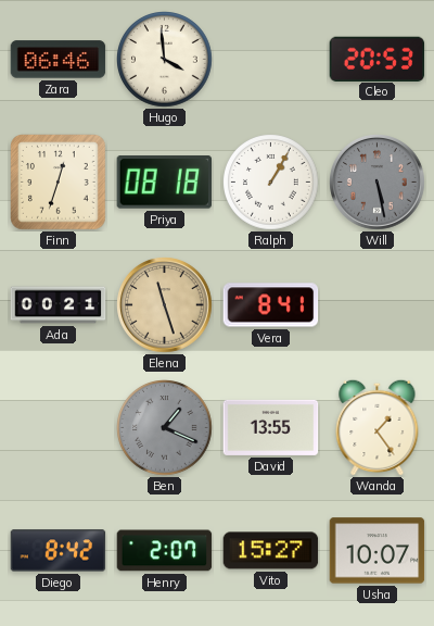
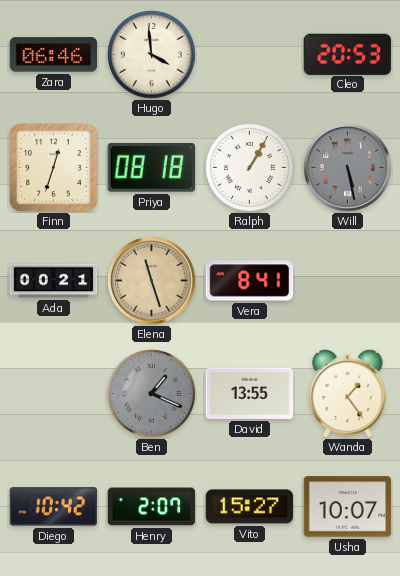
Diego: 8:42 -> 10:42 (54, 507)
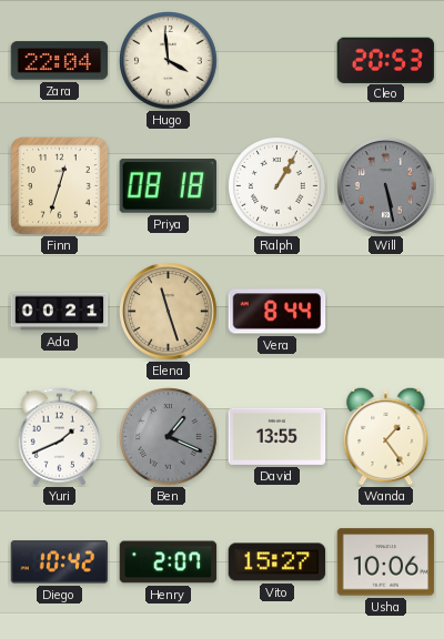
Zara: 06:46 -> 22:04 (60, 61)
Vera: 8:41 -> 8:44 (277, 312)
Yuri: none -> 1:41 (59, 437)
Usha: 10:07 -> 10:06 (386, 562)
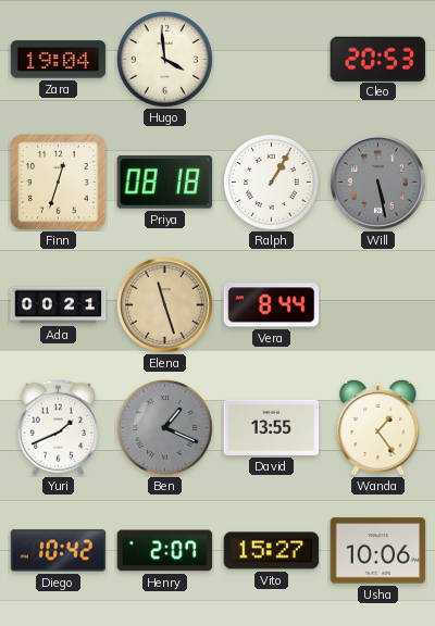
Zara: 22:04 -> 19:04 (59, 60)
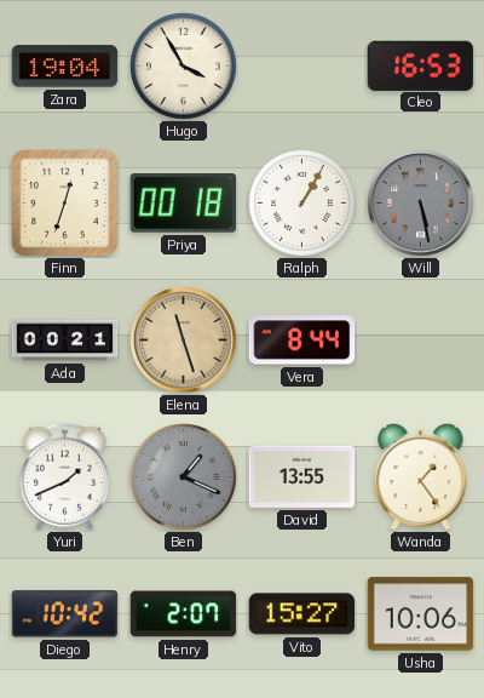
Hugo: 3:59 -> 3:55 (184, 67)
Cleo: 20:53 -> 16:53 (421, 65)
Priya: 08:18 -> 00:18 (184, 204)
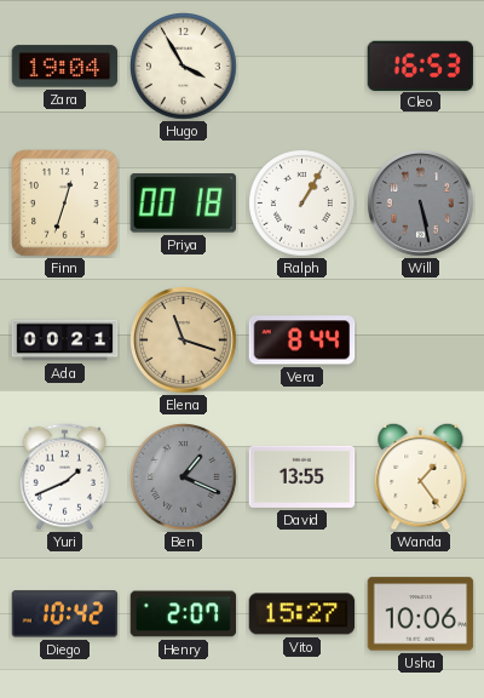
Elena: 11:27 -> 11:18 (184, 341)
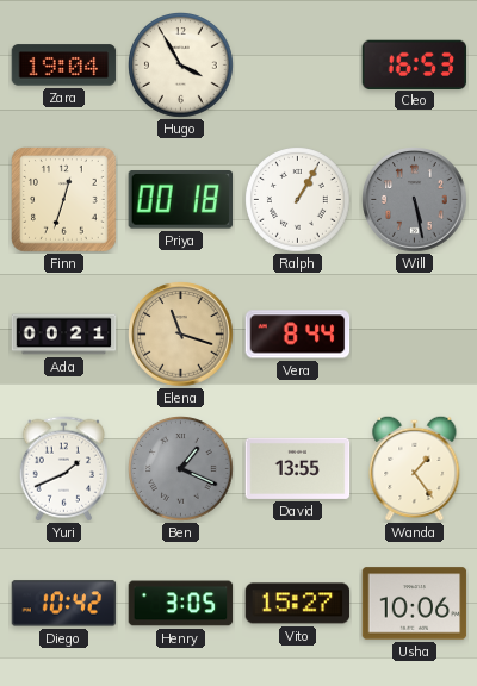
Henry: 2:07 -> 3:05 (181, 604)
